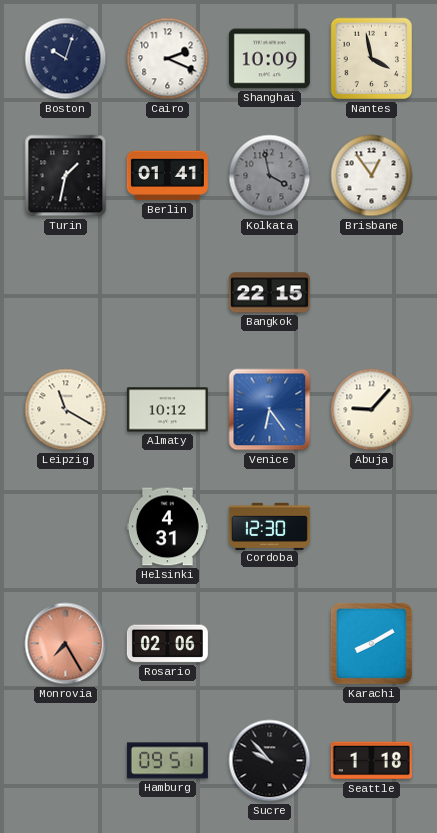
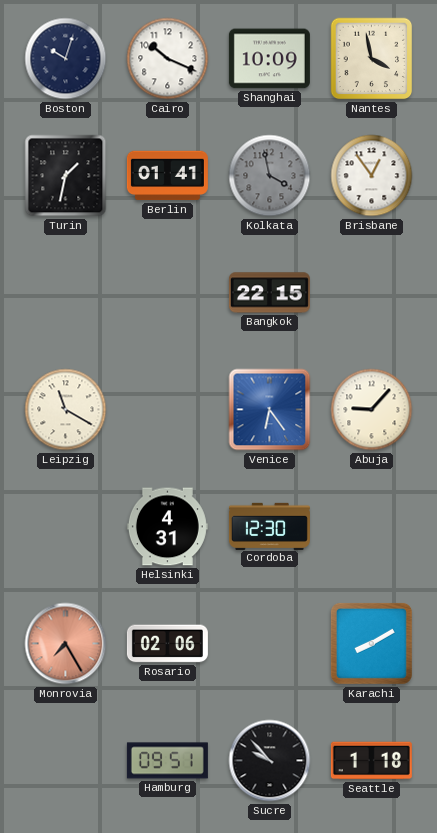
Cairo: 2:19 -> 10:19 (168, 59)
Almaty: 10:12 -> none (167, 410)
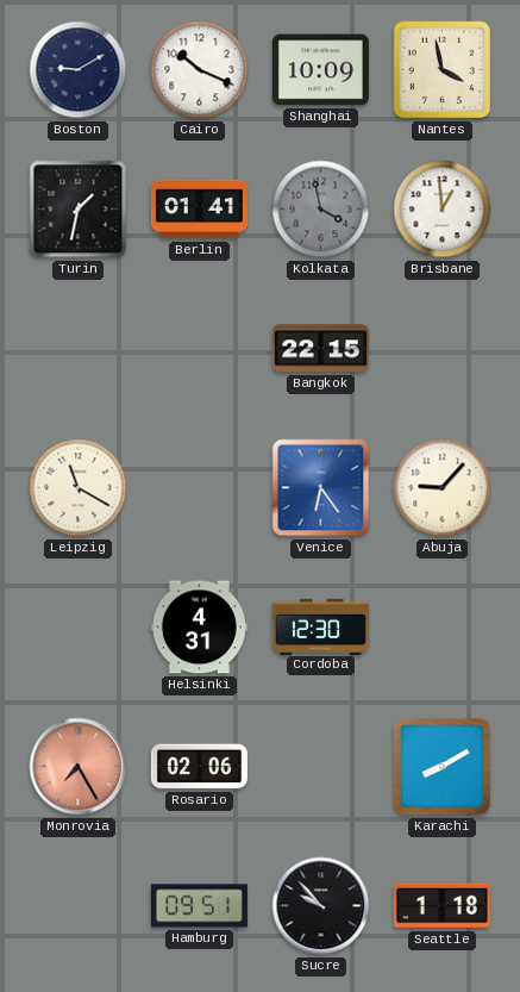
Boston: 10:03 -> 9:10 (79, 70)
Brisbane: 12:54 -> 12:59 (443, 210)
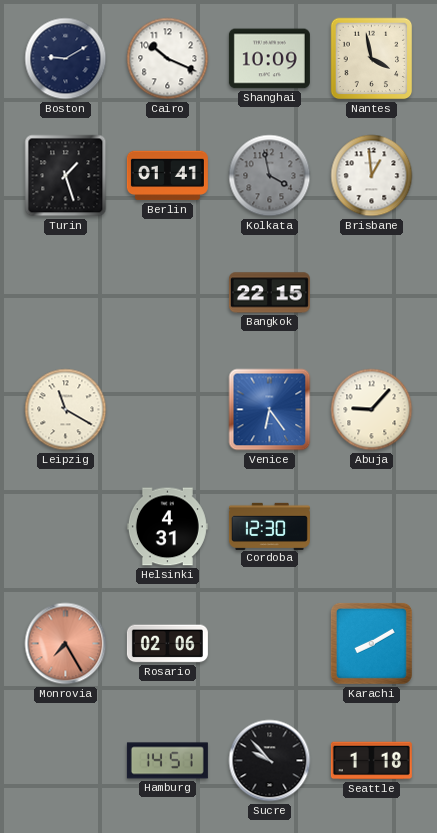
Turin: 1:32 -> 1:27 (66, 176)
Hamburg: 09:51 -> 14:51 (167, 761)
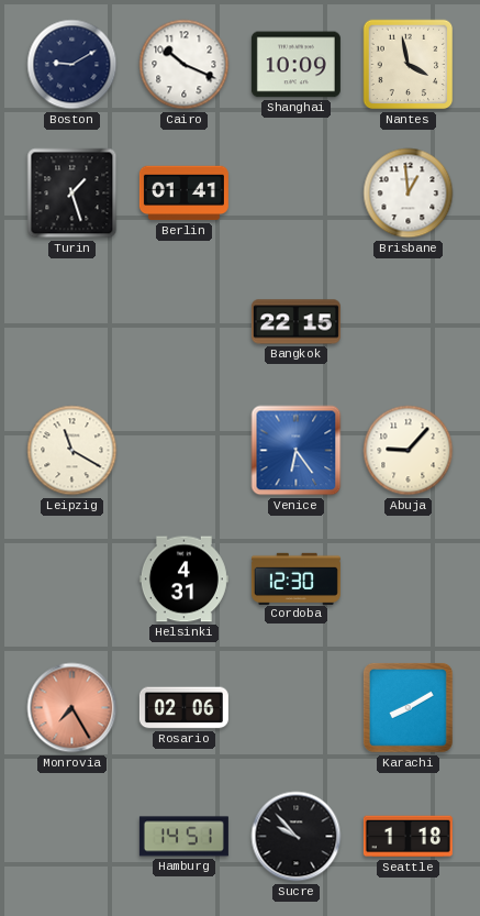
Kolkata: 3:58 -> none (270, 176)
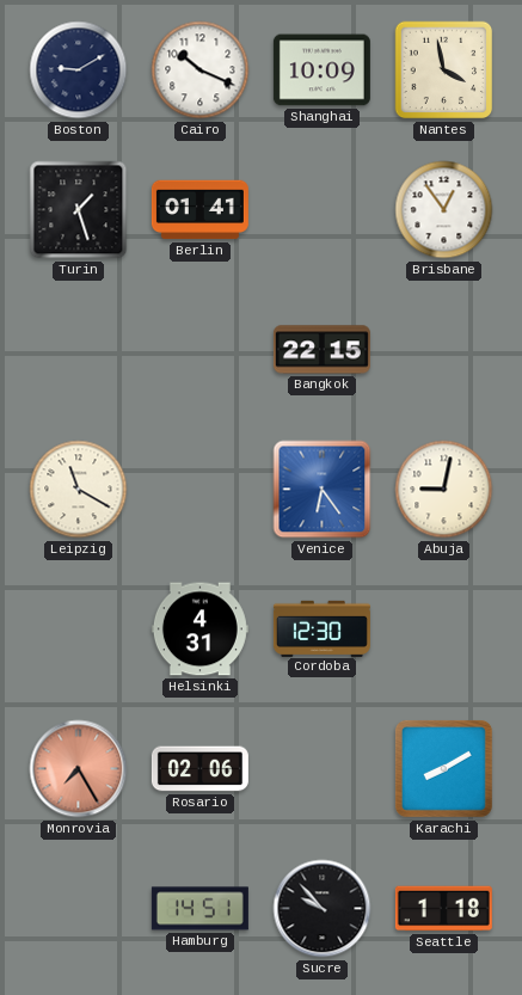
Brisbane: 12:59 -> 12:54 (444, 210)
Abuja: 9:07 -> 9:02 (444, 490)
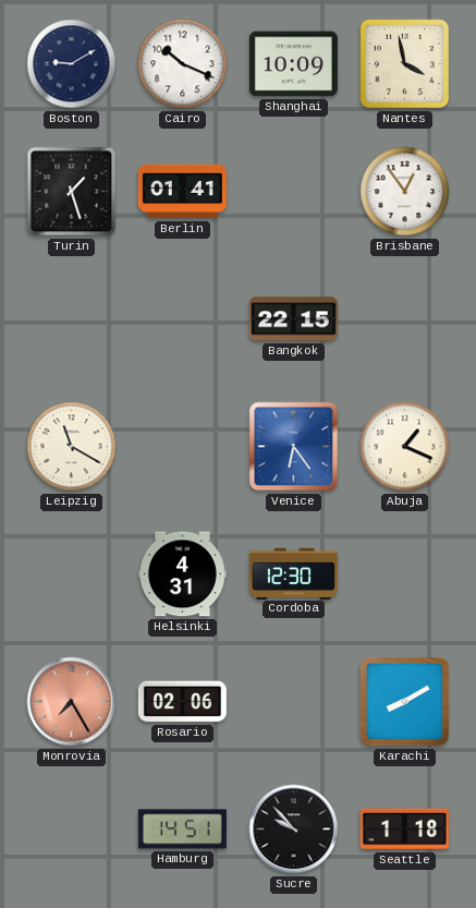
Abuja: 9:02 -> 1:19 (405, 447)
